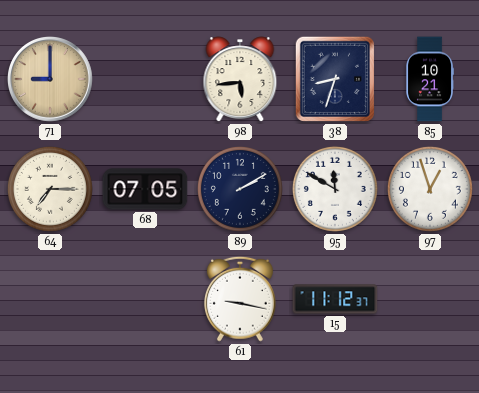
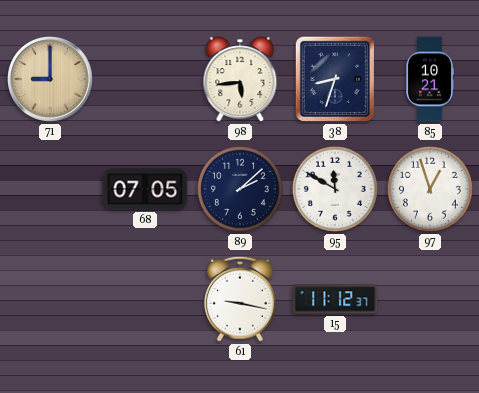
64: 7:15 -> none (50, 189)
89: 2:10 -> 2:08 (240, 189)
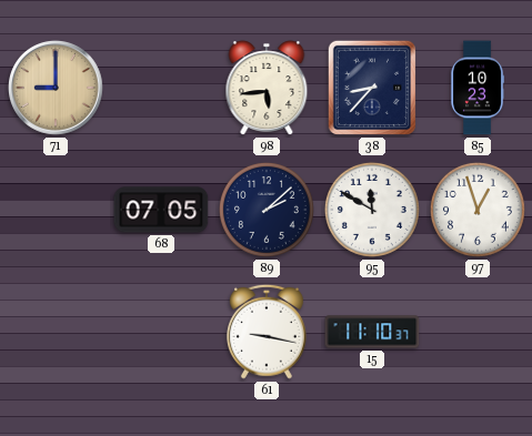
38: 8:33 -> 8:37 (372, 88)
85: 10:21 -> 10:23 (476, 88)
15: 11:12 -> 11:10 (372, 332)
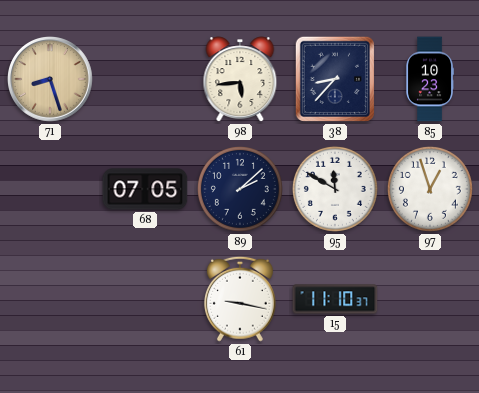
71: 9:00 -> 8:27 (51, 80)
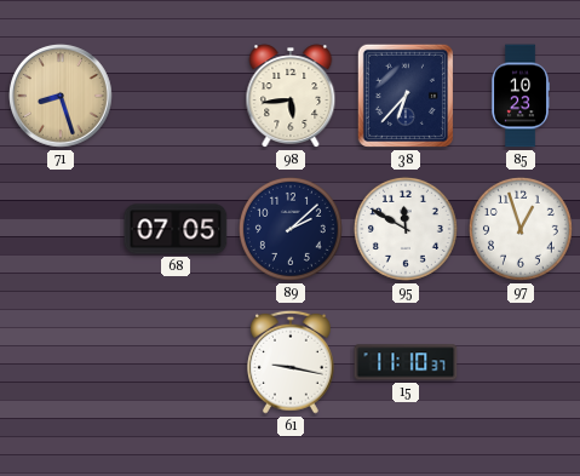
38: 8:37 -> 6:37 (406, 96)
